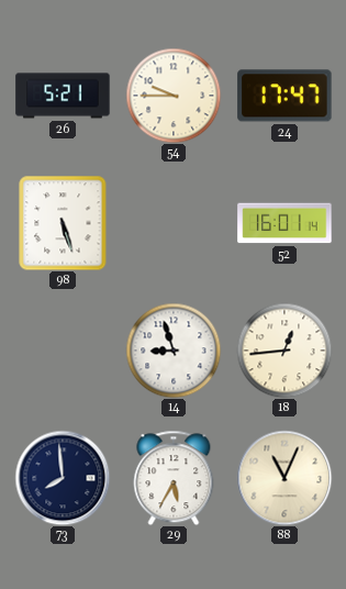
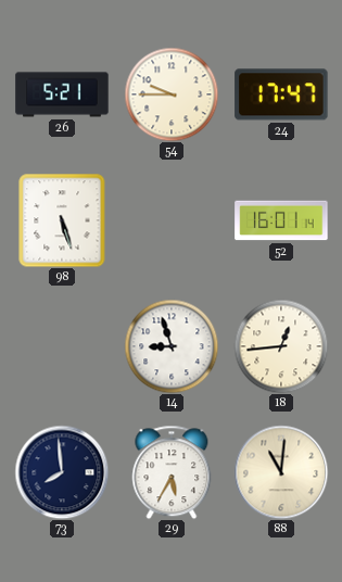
88: 11:04 -> 11:01 (281, 472)
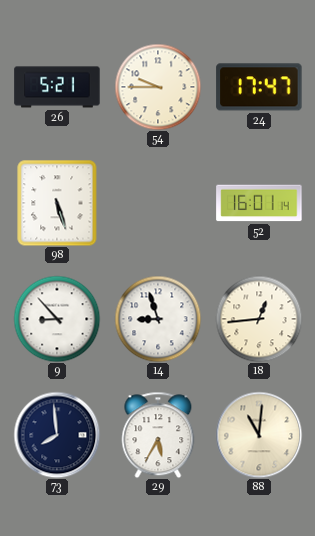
9: none -> 8:53 (57, 319)
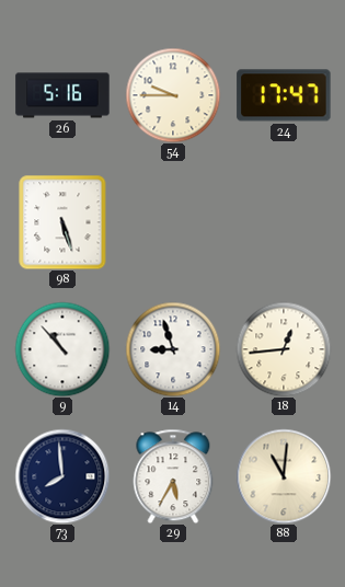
26: 5:21 -> 5:16 (62, 95)
52: 16:01 -> none (259, 203)
9: 8:53 -> 10:53 (62, 349)
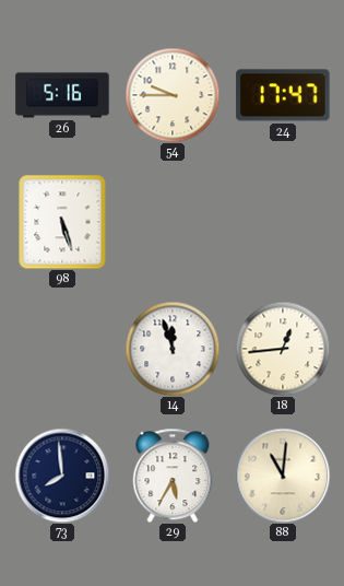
9: 10:53 -> none (62, 349)
14: 8:57 -> 11:57 (173, 349)
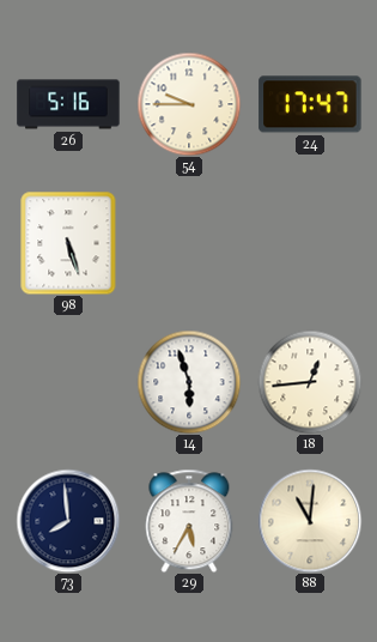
14: 11:57 -> 5:57 (189, 382)
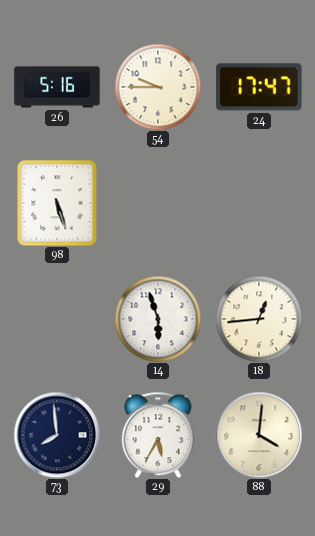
88: 11:01 -> 4:01 (259, 435)
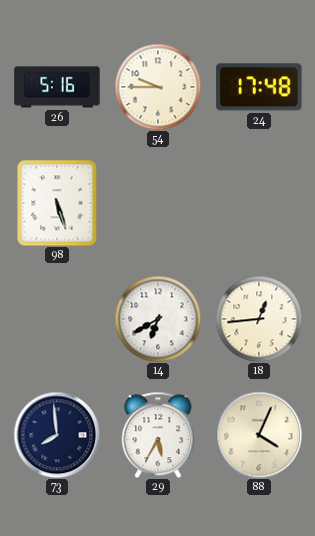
24: 17:47 -> 17:48 (259, 87)
14: 5:57 -> 6:40 (158, 319)
88: 4:01 -> 4:04 (259, 435)
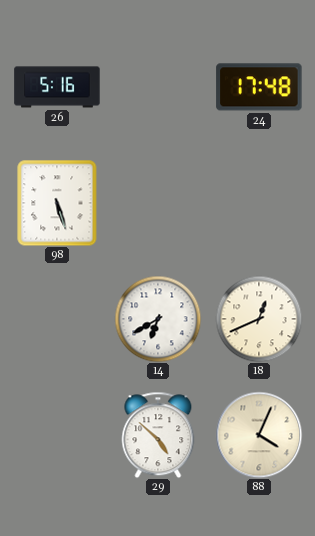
54: 9:45 -> none (158, 87)
18: 12:44 -> 12:41 (259, 319)
73: 7:59 -> none (57, 435)
29: 5:35 -> 4:52 (158, 435)
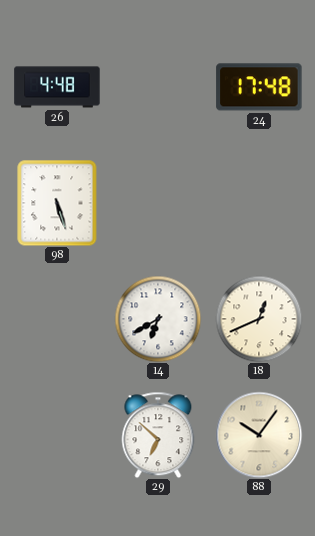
26: 5:16 -> 4:48 (57, 87)
29: 4:52 -> 6:52 (158, 435)
88: 4:04 -> 10:06 (259, 435)
